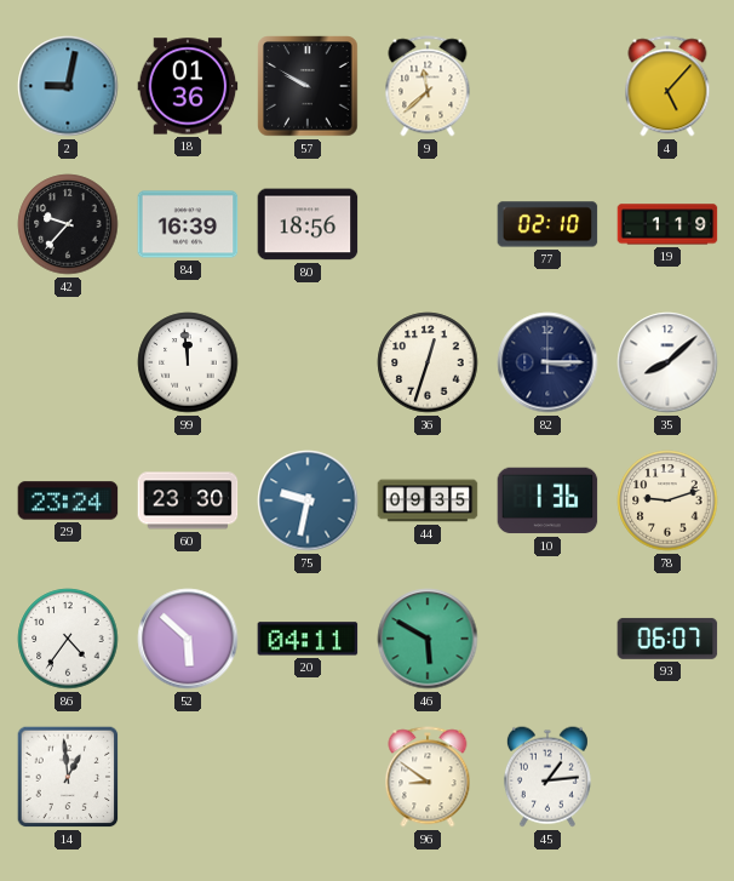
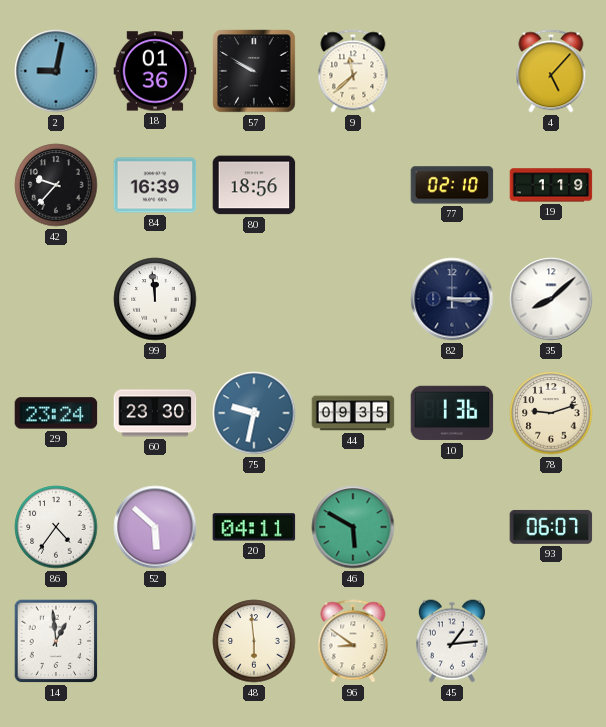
36: 12:33 -> none (428, 362)
48: none -> 5:59 (254, 641)
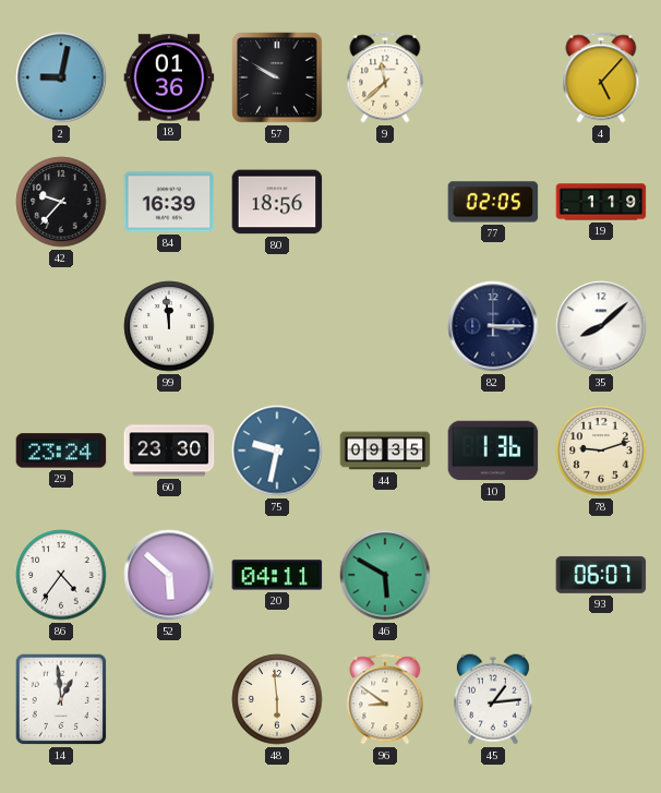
77: 02:10 -> 02:05 (493, 202)
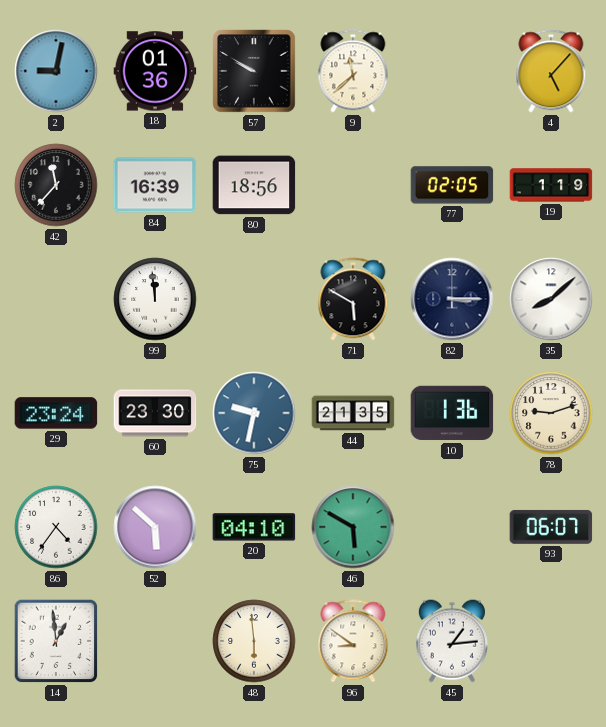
42: 9:37 -> 11:37 (56, 185)
71: none -> 5:50 (353, 299)
44: 09:35 -> 21:35 (353, 413)
20: 04:11 -> 04:10 (254, 527)
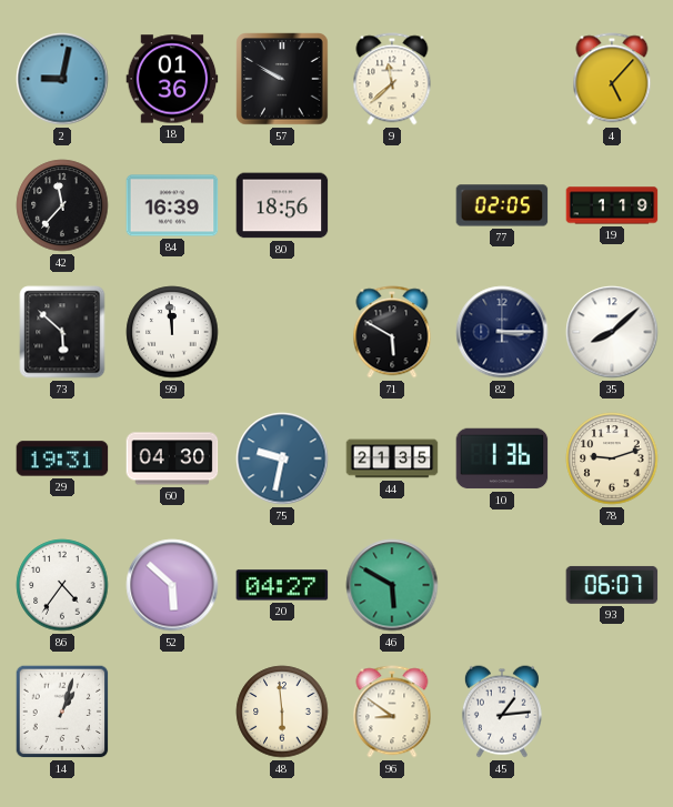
73: none -> 5:52 (62, 332)
29: 23:24 -> 19:31 (62, 458)
60: 23:30 -> 04:30 (172, 458)
20: 04:10 -> 04:27 (282, 585)
14: 12:59 -> 1:03 (62, 712)
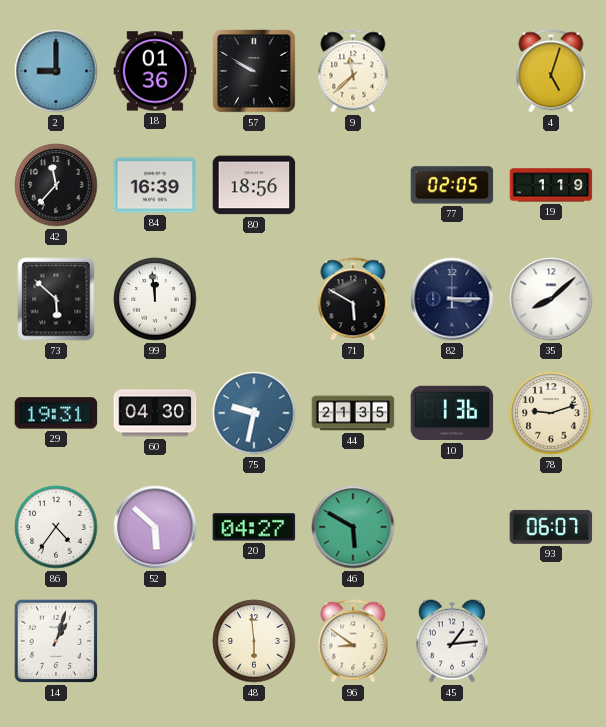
2: 9:02 -> 9:00 (56, 71)
4: 5:07 -> 5:03 (551, 71)
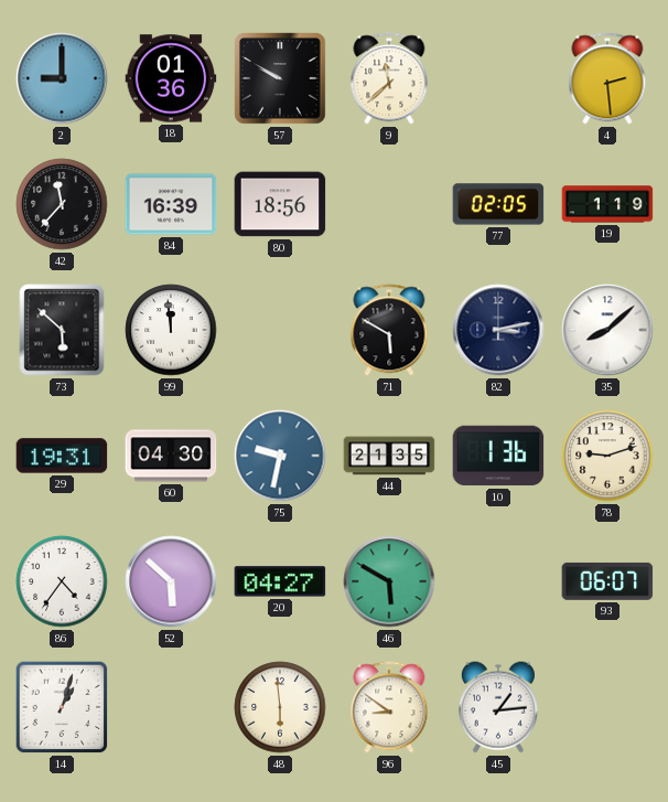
4: 5:03 -> 2:29 (607, 78)
82: 3:15 -> 3:13 (498, 330)
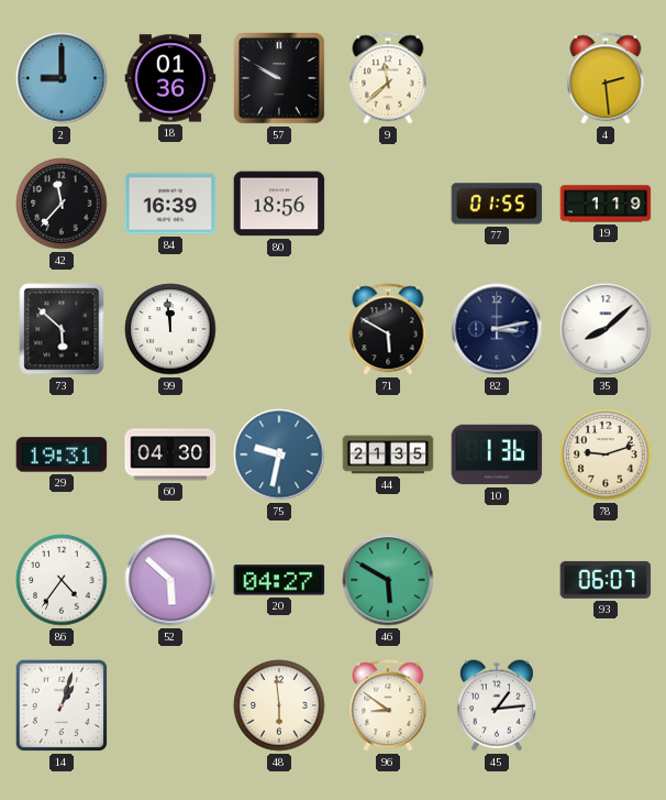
77: 02:05 -> 01:55 (497, 204)
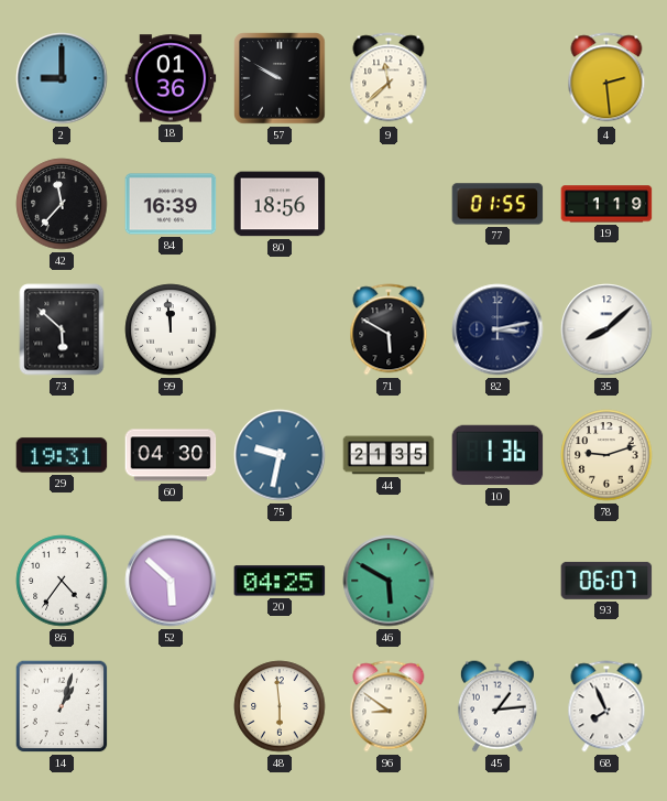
20: 04:27 -> 04:25 (280, 581)
68: none -> 7:56 (606, 706)
